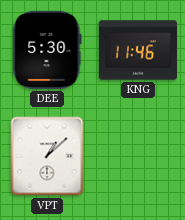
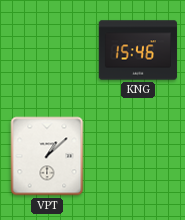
DEE: 5:30 -> none (47, 50)
KNG: 11:46 -> 15:46 (138, 50)
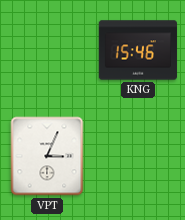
VPT: 1:08 -> 3:04 (47, 156)
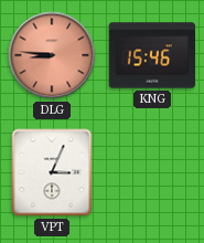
DLG: none -> 8:46 (52, 55)
